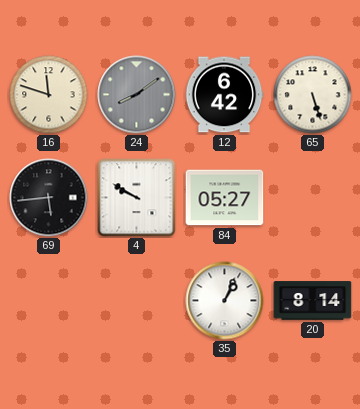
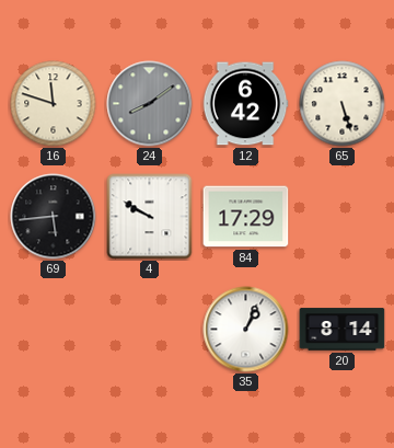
84: 05:27 -> 17:29 (246, 217)
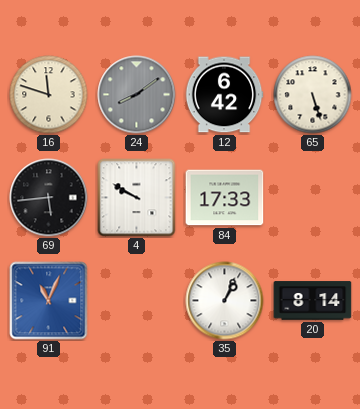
84: 17:29 -> 17:33 (225, 198)
91: none -> 11:04 (49, 301)
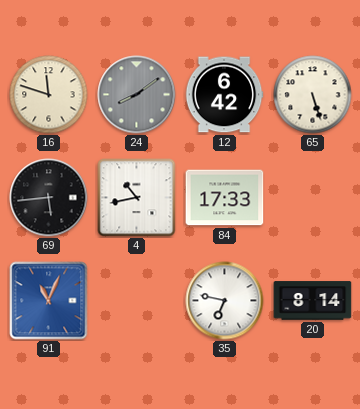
4: 9:50 -> 10:43 (137, 198)
35: 1:04 -> 6:47 (225, 301)
